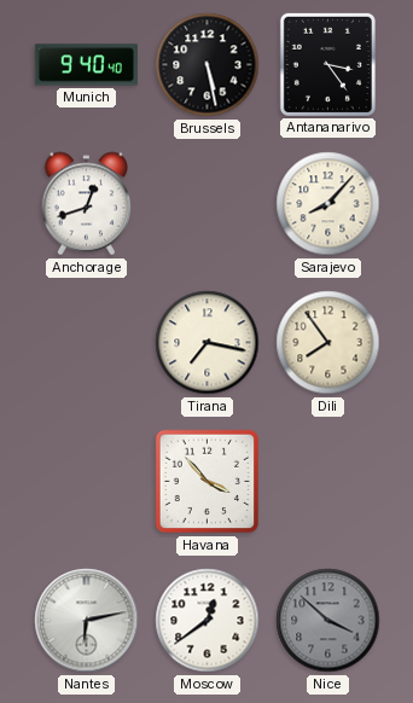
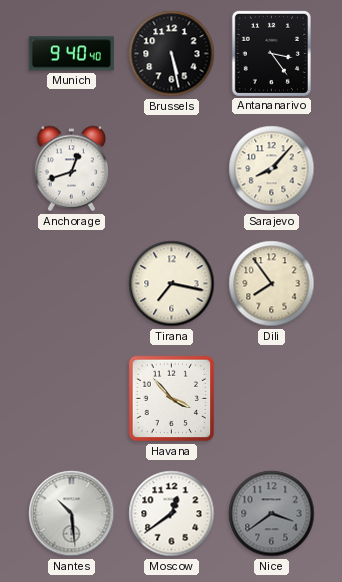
Nantes: 6:13 -> 10:29 (72, 514)
Nice: 3:52 -> 3:39 (272, 514)
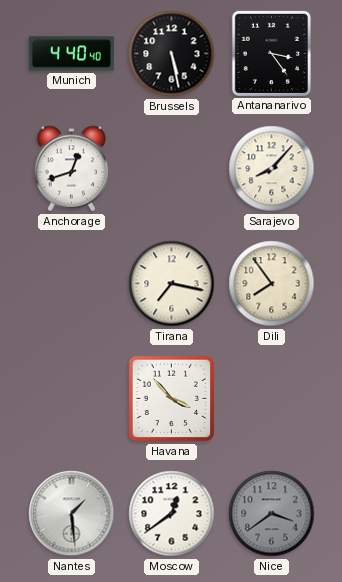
Munich: 9:40 -> 4:40 (71, 54)
Nantes: 10:29 -> 1:29 (72, 514)
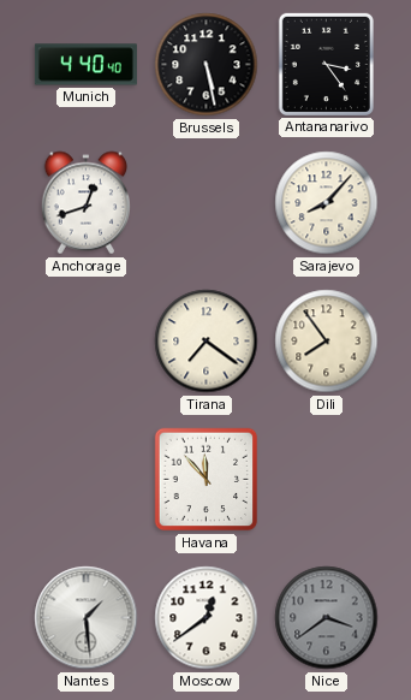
Tirana: 7:17 -> 7:21 (207, 342)
Havana: 3:53 -> 11:53 (207, 480)
